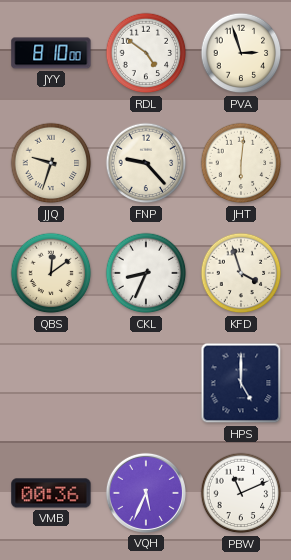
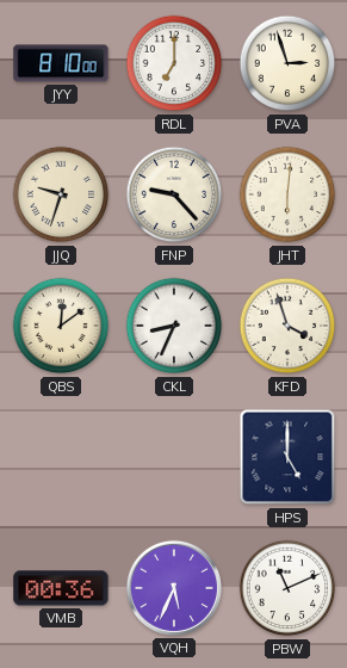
RDL: 4:51 -> 7:00 (174, 63)
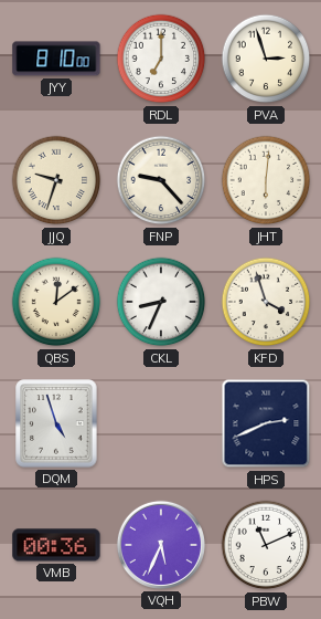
DQM: none -> 4:57 (56, 423)
HPS: 5:00 -> 2:41 (266, 423)
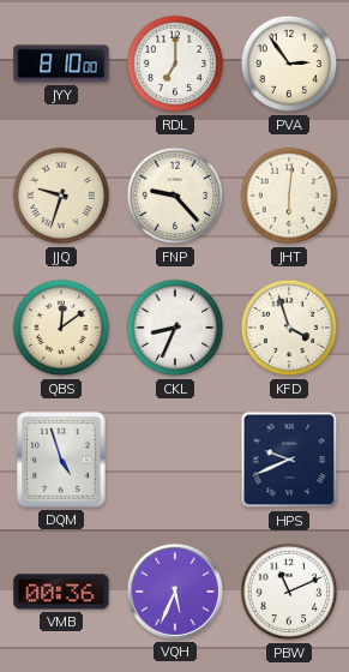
PVA: 2:57 -> 2:54 (289, 64)
HPS: 2:41 -> 9:41 (289, 460)
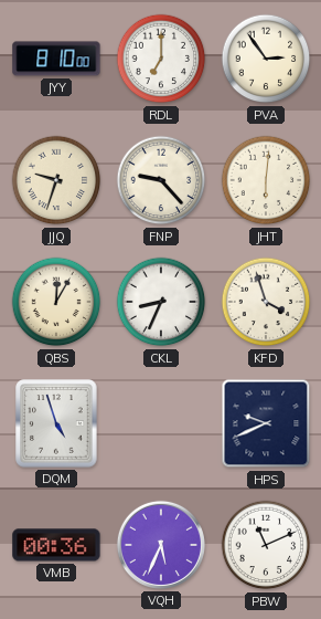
QBS: 12:09 -> 12:05 (56, 302)
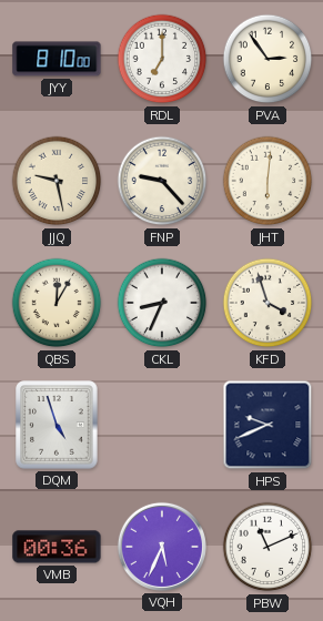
JJQ: 9:33 -> 9:28 (57, 181)
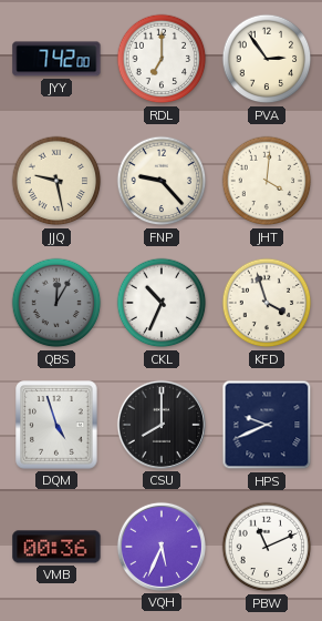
JYY: 8:10 -> 7:42 (56, 59)
JHT: 6:01 -> 4:01 (267, 181)
QBS dial: cream -> grey (56, 303)
CKL: 8:34 -> 10:34 (162, 303)
CSU: none -> 8:00 (162, 425)
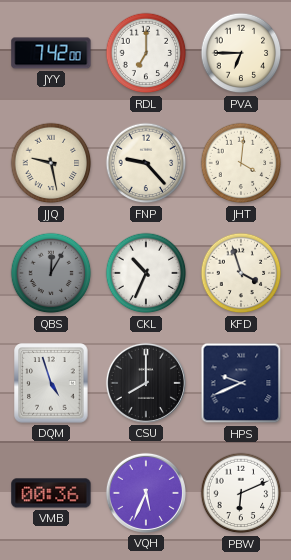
PVA: 2:54 -> 6:45 (241, 53)
PBW: 11:11 -> 6:11 (241, 493)
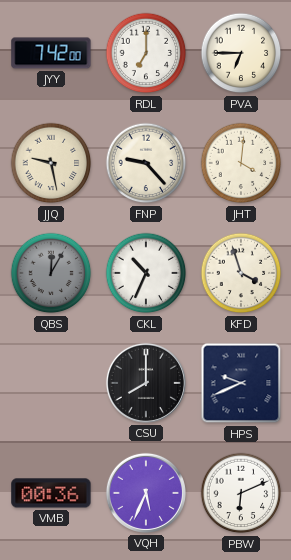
DQM: 4:57 -> none (51, 383)
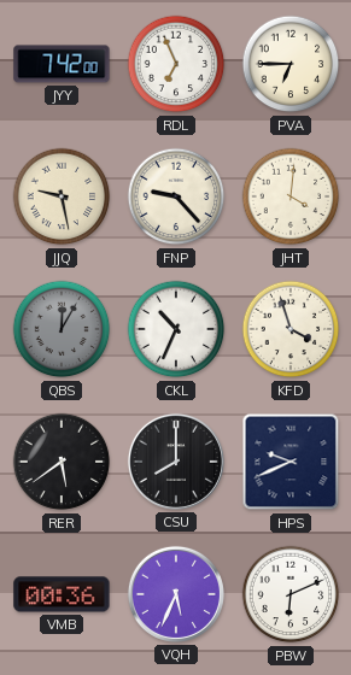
RDL: 7:00 -> 6:56 (176, 64)
RER: none -> 5:39 (62, 462)
